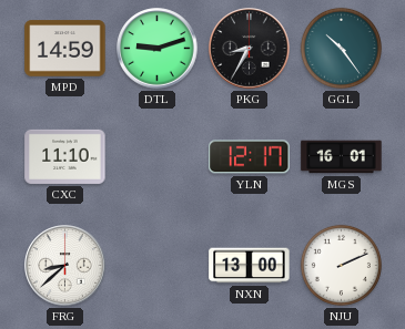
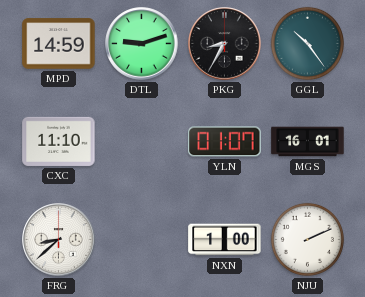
YLN: 12:17 -> 01:07 (225, 142)
NXN: 13:00 -> 1:00 (225, 240)
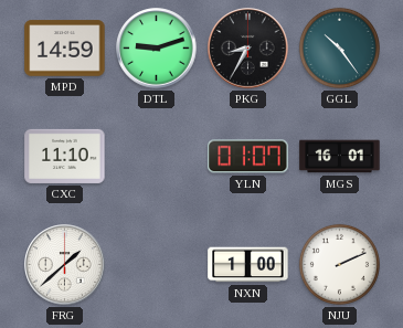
FRG: 8:38 -> 1:38 (65, 265)
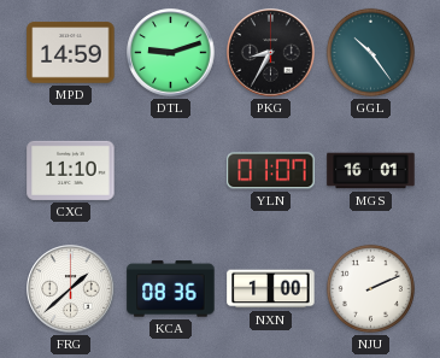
KCA: none -> 08:36 (171, 289)
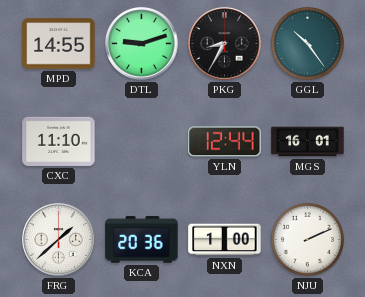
MPD: 14:59 -> 14:55 (59, 44)
YLN: 01:07 -> 12:44 (225, 142)
KCA: 08:36 -> 20:36 (142, 240)
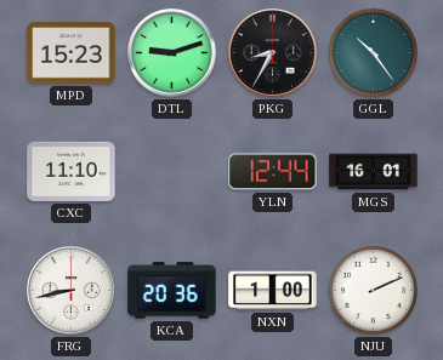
MPD: 14:55 -> 15:23 (72, 53)
FRG: 1:38 -> 8:43 (72, 291)
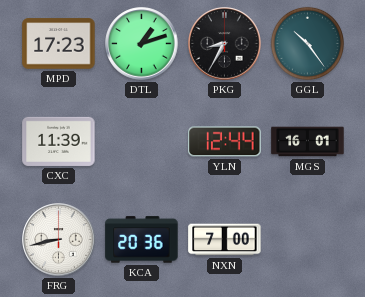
MPD: 15:23 -> 17:23 (59, 44)
DTL: 9:12 -> 1:12 (142, 44)
CXC: 11:10 -> 11:39 (59, 141)
NXN: 1:00 -> 7:00 (225, 240)
NJU: 2:11 -> none (373, 290)
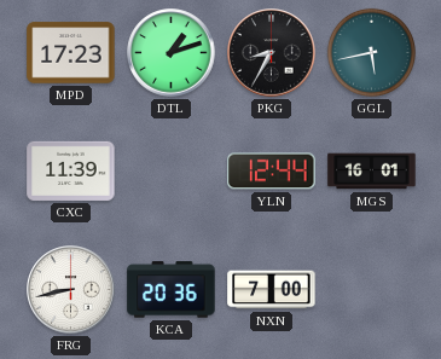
GGL: 10:24 -> 5:43 (371, 52)
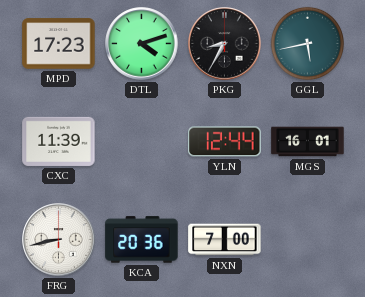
DTL: 1:12 -> 4:12 (142, 44)
